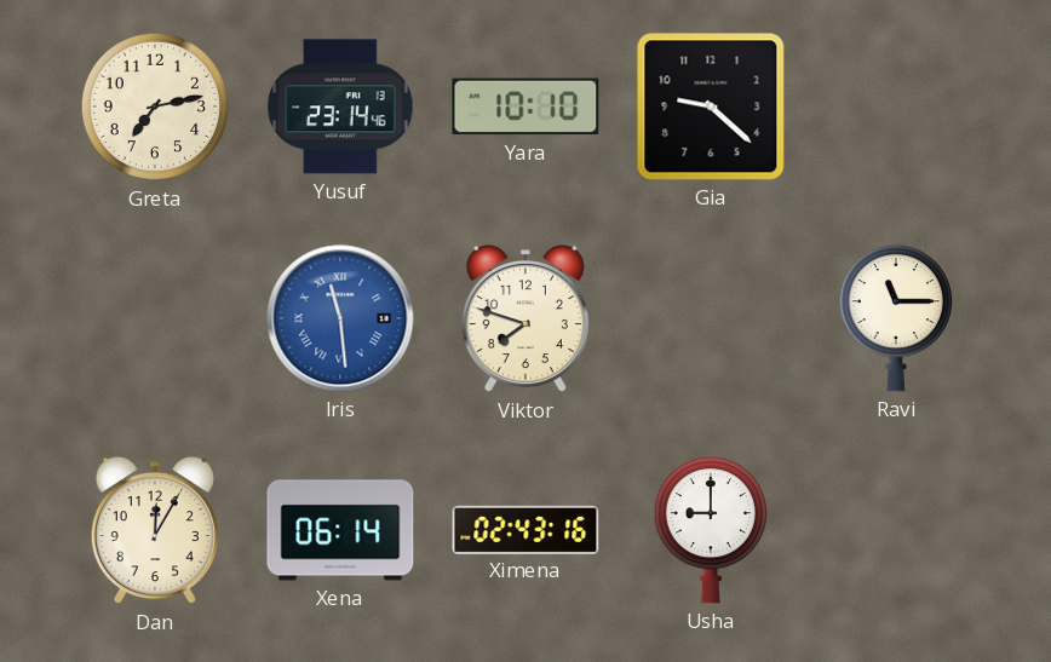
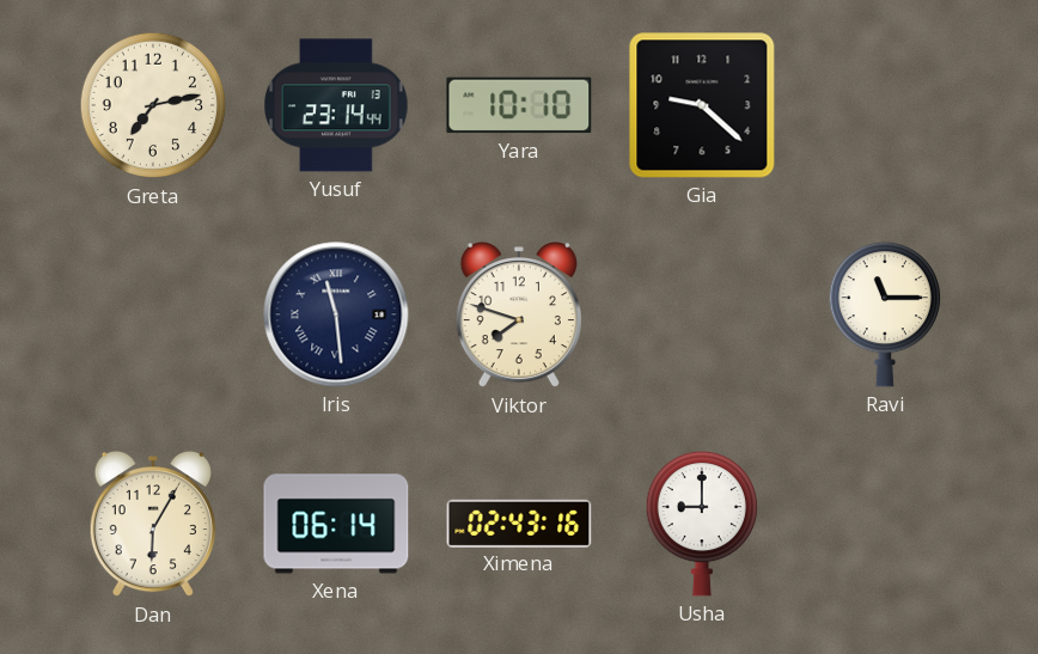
Yusuf: 23:14:46 -> 23:14:44 (336, 105)
Iris dial: blue -> navy (336, 314)
Dan: 12:05 -> 6:05 (153, 524)
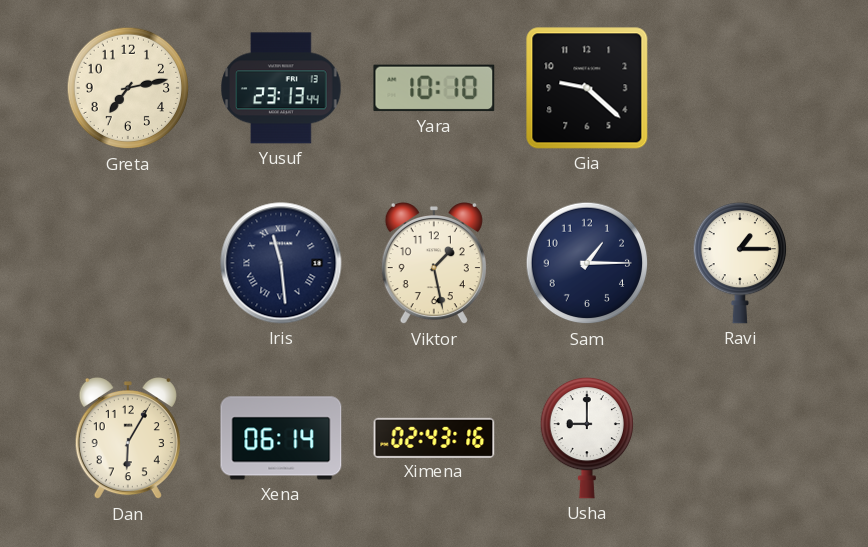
Yusuf: 23:14 -> 23:13 (281, 88)
Viktor: 7:48 -> 1:28 (434, 263)
Sam: none -> 1:15 (587, 263)
Ravi: 11:15 -> 1:15 (739, 263)
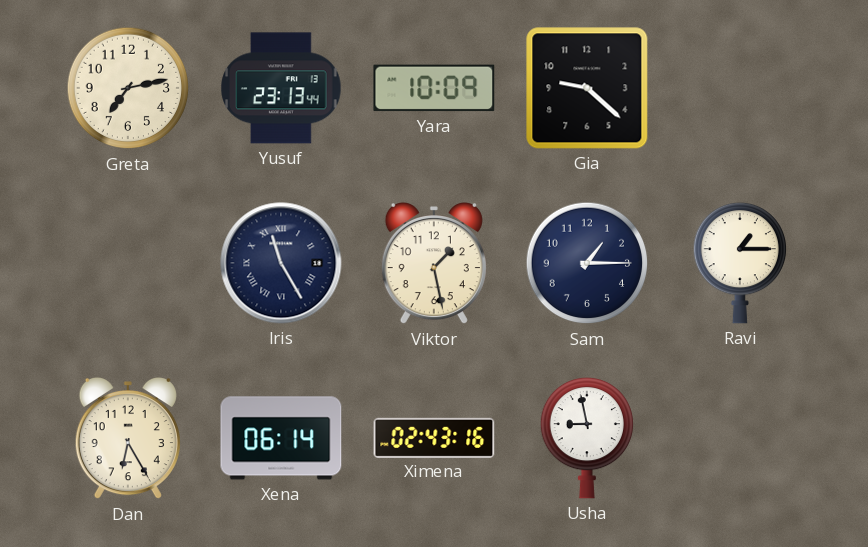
Yara: 10:10 -> 10:09 (434, 88)
Iris: 11:29 -> 11:25 (281, 263)
Dan: 6:05 -> 6:25 (128, 438)
Usha: 9:00 -> 8:58 (586, 438)
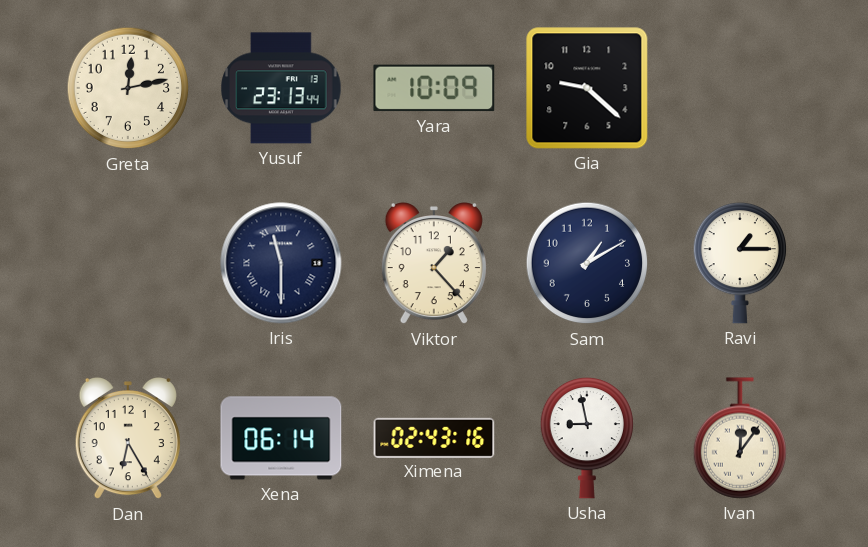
Greta: 7:13 -> 12:13 (128, 88)
Iris: 11:25 -> 11:30 (281, 263)
Viktor: 1:28 -> 1:23 (434, 263)
Sam: 1:15 -> 1:10 (587, 263)
Ivan: none -> 12:06 (739, 438)
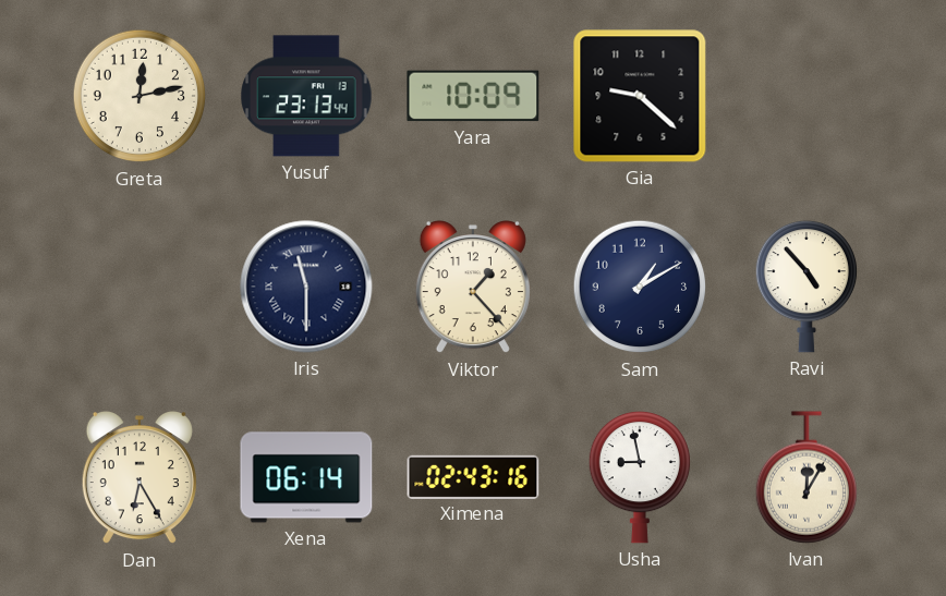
Ravi: 1:15 -> 4:53 (805, 287)
Ivan: 12:06 -> 12:05 (805, 477)
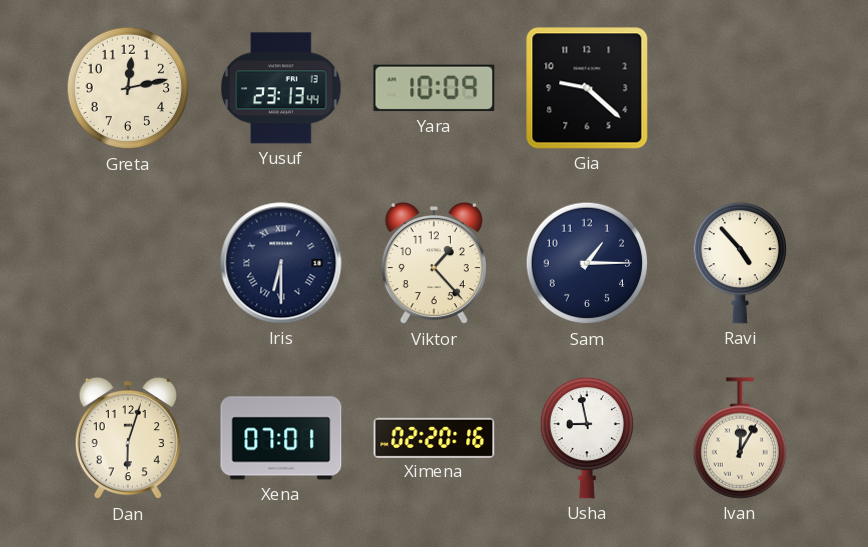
Iris: 11:30 -> 6:30 (281, 263)
Sam: 1:10 -> 1:15 (587, 263)
Dan: 6:25 -> 6:03 (128, 438)
Xena: 06:14 -> 07:01 (281, 438)
Ximena: 02:43 -> 02:20 (434, 437)
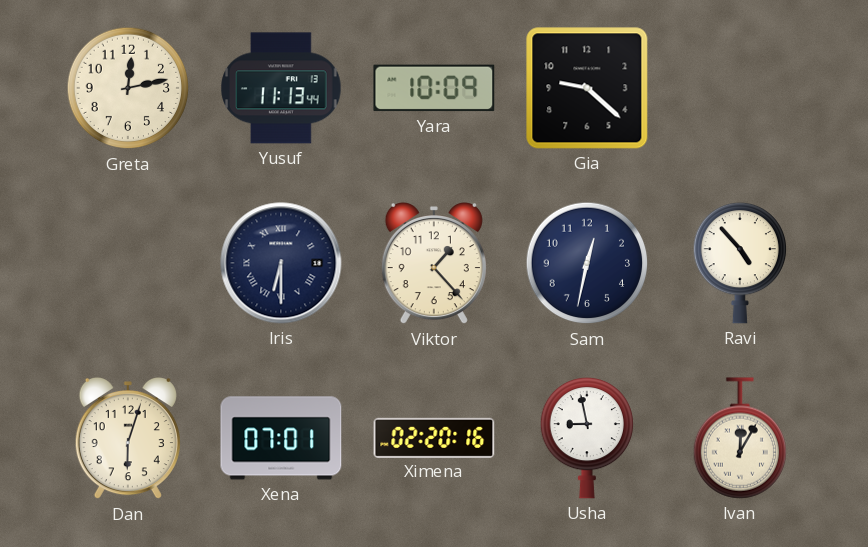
Yusuf: 23:13 -> 11:13 (281, 88)
Sam: 1:15 -> 12:32 (587, 263)
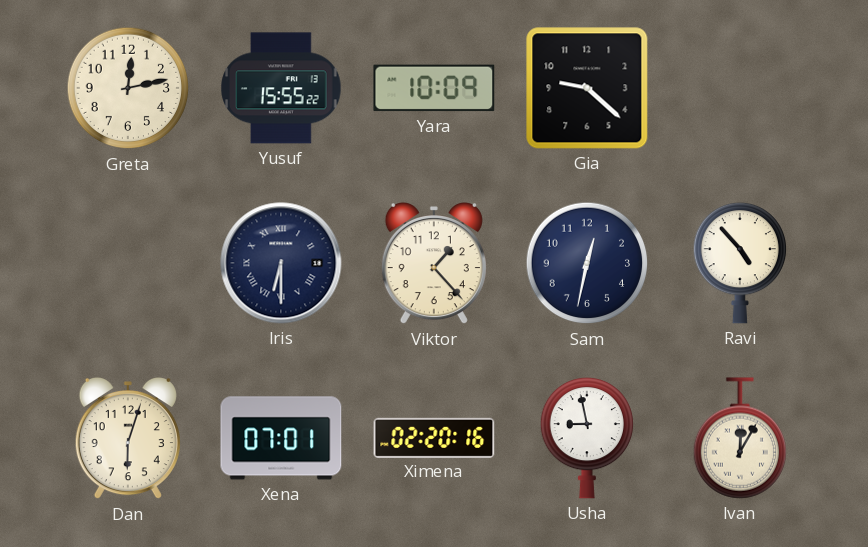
Yusuf: 11:13 -> 15:55 (281, 88)
